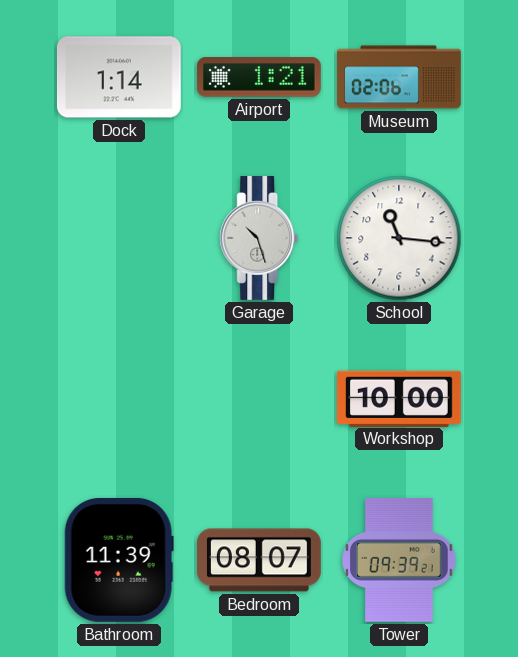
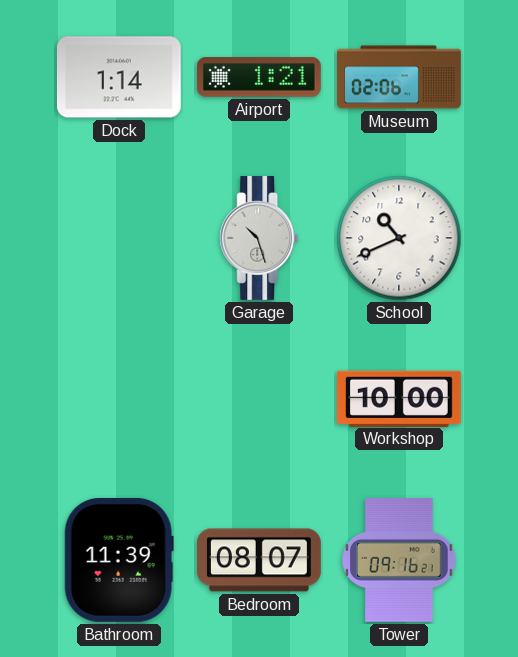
School: 11:16 -> 10:41 (399, 238)
Tower: 09:39 -> 09:16 (399, 560)
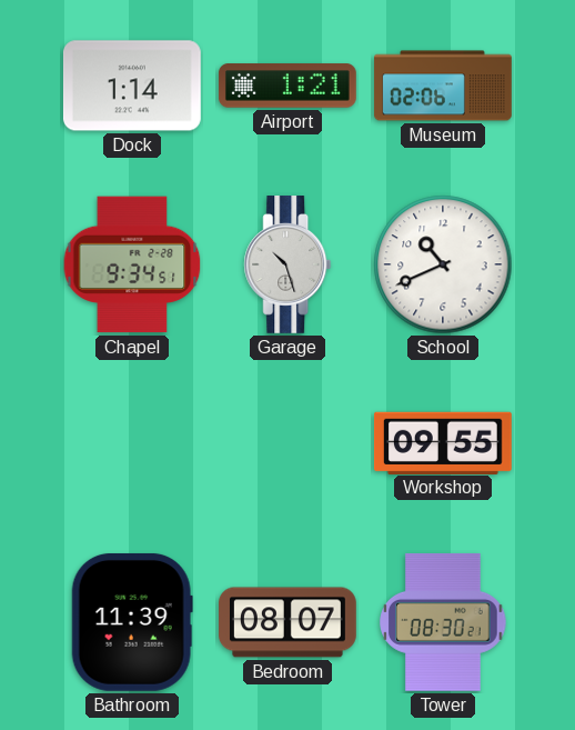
Chapel: none -> 9:34 (132, 264)
Workshop: 10:00 -> 09:55 (444, 442)
Tower: 09:16 -> 08:30 (443, 622)
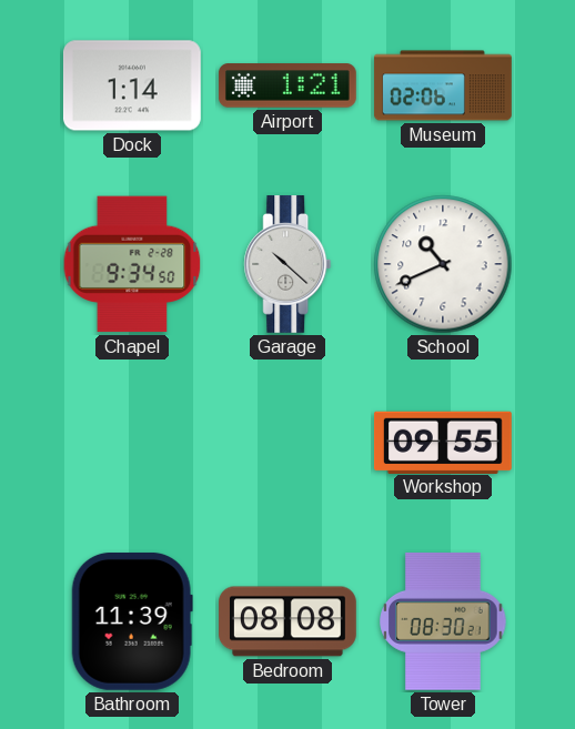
Chapel: 9:34:51 -> 9:34:50 (132, 264)
Garage: 10:27 -> 10:22 (287, 265)
Bedroom: 08:07 -> 08:08 (289, 621)
